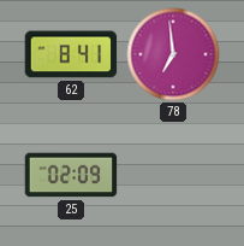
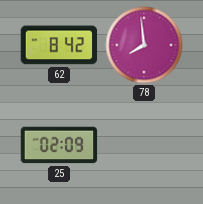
62: 8:41 -> 8:42 (59, 45)
78: 6:59 -> 7:59 (144, 45)
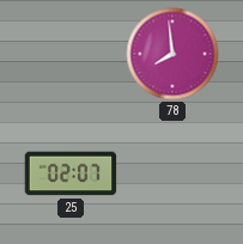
62: 8:42 -> none (59, 45)
25: 02:09 -> 02:07 (71, 173)
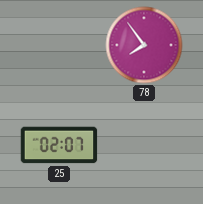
78: 7:59 -> 7:54 (144, 45)
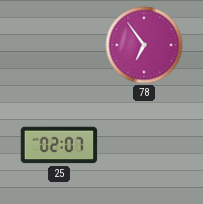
78: 7:54 -> 6:54 (144, 45)
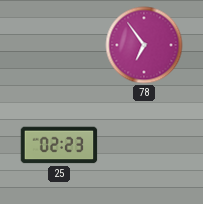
25: 02:07 -> 02:23 (59, 145)
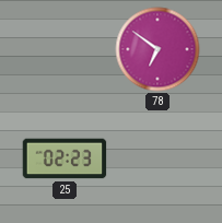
78: 6:54 -> 6:51 (157, 49)
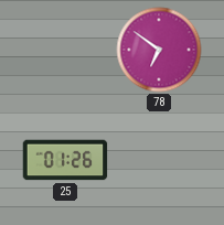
25: 02:23 -> 01:26 (65, 160)
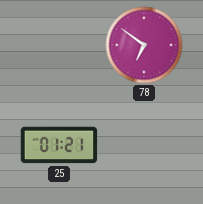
25: 01:26 -> 01:21 (59, 145)
